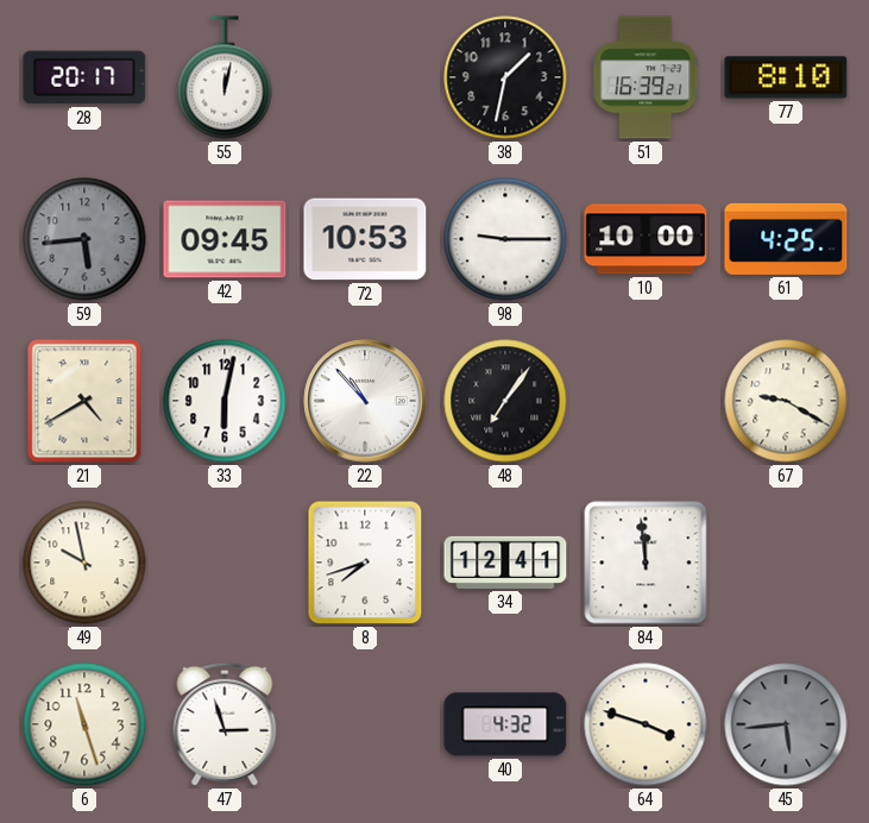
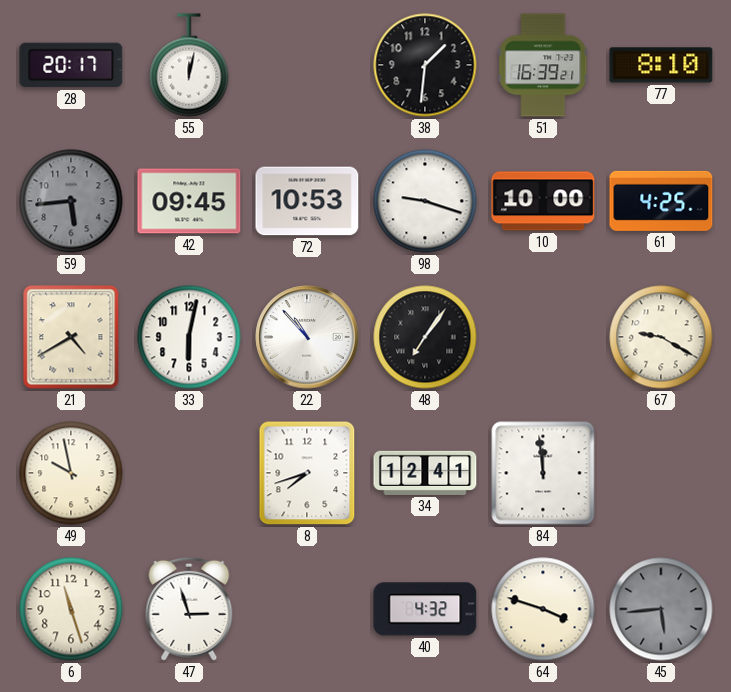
38: 1:32 -> 1:31 (425, 65)
98: 9:15 -> 9:18 (425, 201)
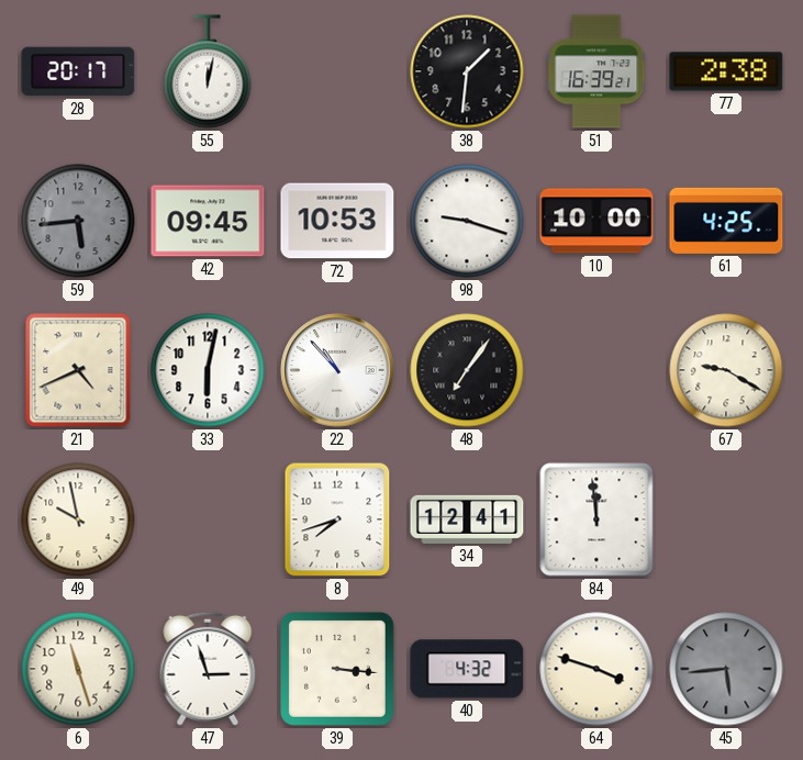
77: 8:10 -> 2:38 (726, 71)
21: 4:40 -> 4:41 (78, 370)
39: none -> 3:16 (338, 670)
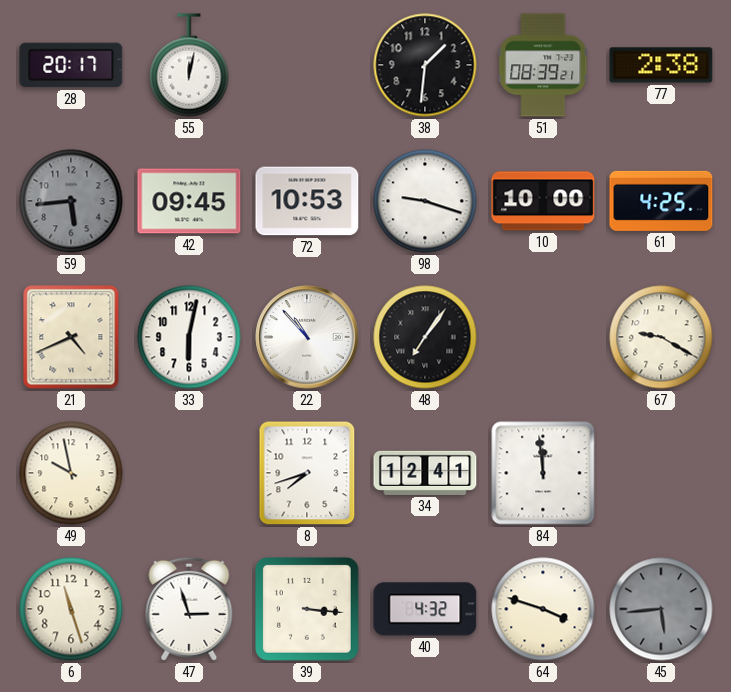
51: 16:39 -> 08:39 (543, 65)
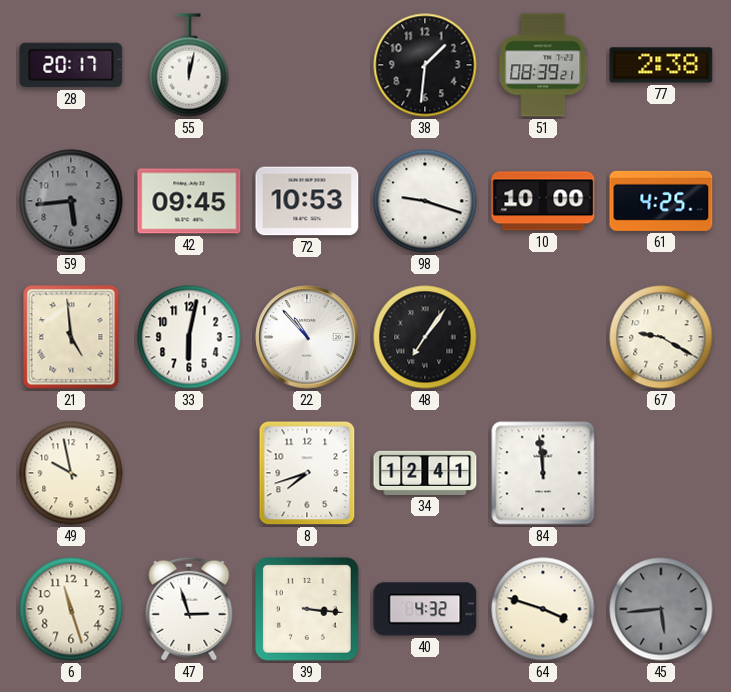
21: 4:41 -> 4:59 (71, 337)
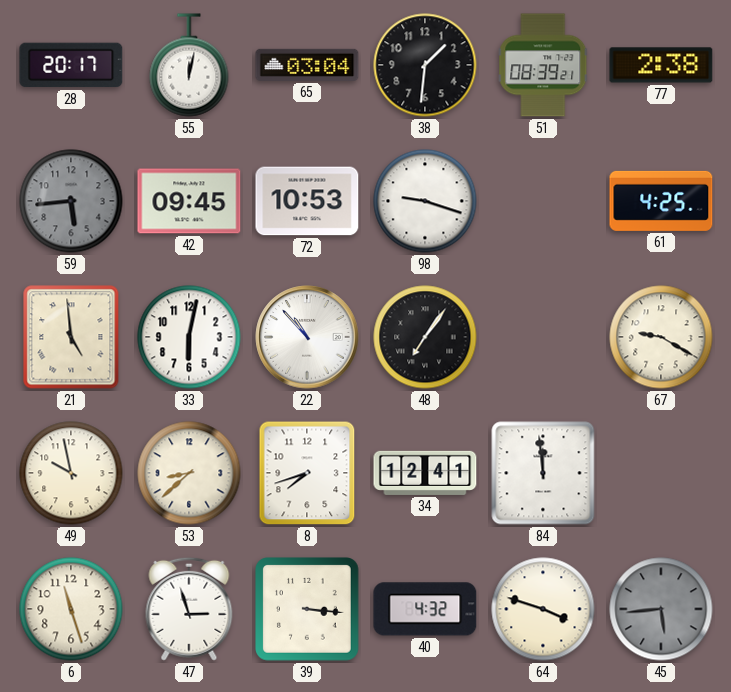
65: none -> 03:04 (307, 65)
10: 10:00 -> none (543, 201)
53: none -> 8:38 (189, 473)
